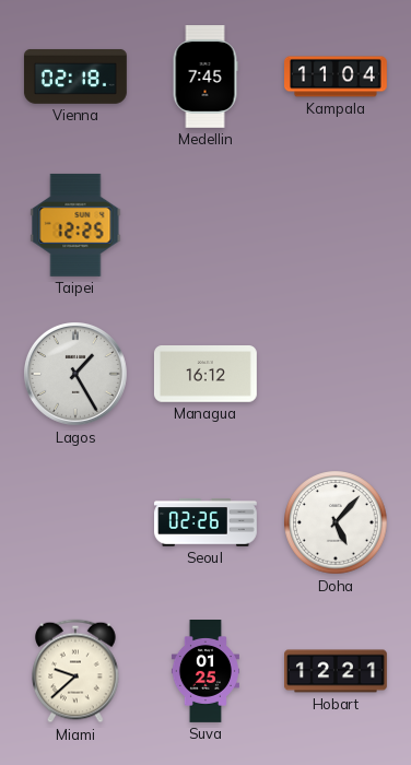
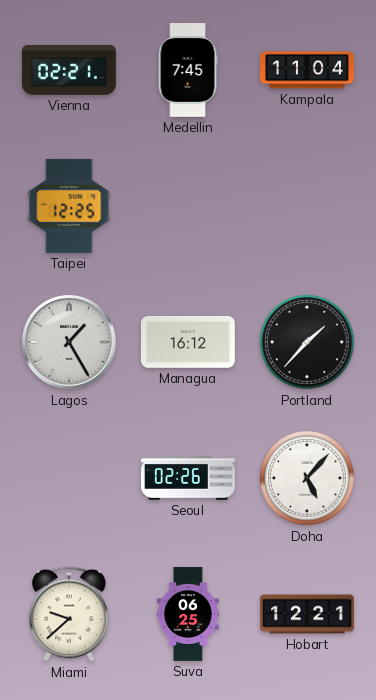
Vienna: 02:18 -> 02:21 (69, 70)
Portland: none -> 1:37 (307, 342)
Suva: 01:25 -> 06:25 (188, 615)
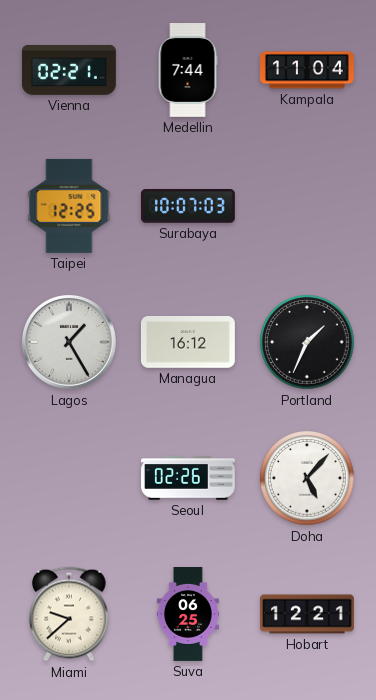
Medellin: 7:45 -> 7:44 (188, 71)
Surabaya: none -> 10:07 (188, 207)
Portland: 1:37 -> 1:34 (307, 342)
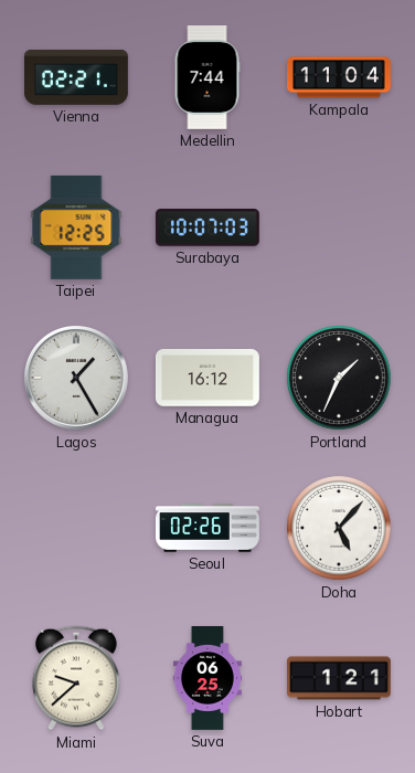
Hobart: 12:21 -> 1:21 (340, 678)
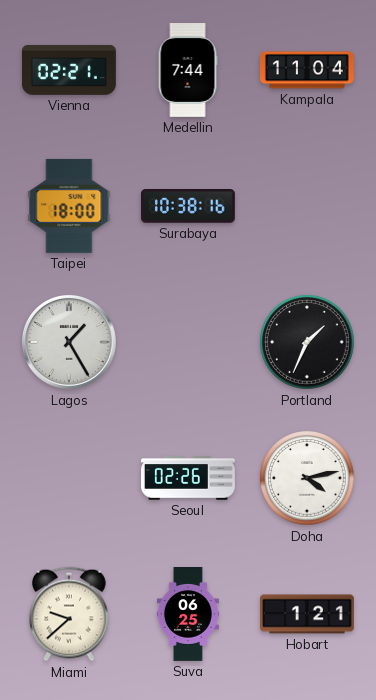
Taipei: 12:25 -> 18:00 (69, 206)
Surabaya: 10:07 -> 10:38 (188, 207)
Managua: 16:12 -> none (208, 378)
Doha: 5:07 -> 4:13 (307, 478)
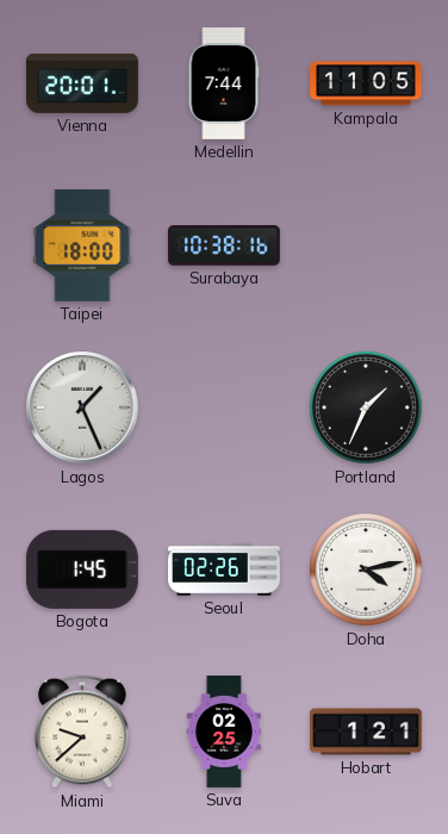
Vienna: 02:21 -> 20:01 (82, 83)
Kampala: 11:04 -> 11:05 (367, 83)
Lagos: 1:25 -> 1:26 (83, 409)
Bogota: none -> 1:45 (82, 570)
Suva: 06:25 -> 02:25 (224, 733)
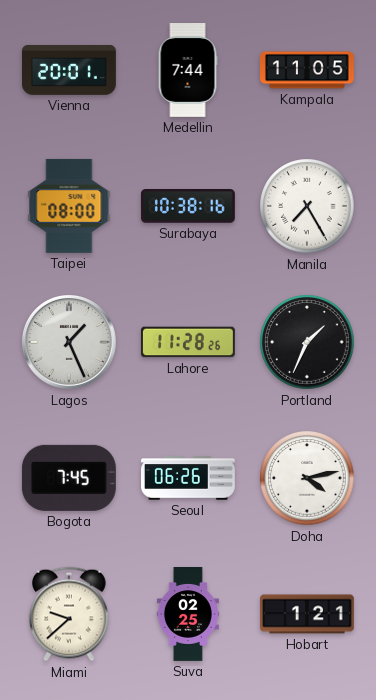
Taipei: 18:00 -> 08:00 (69, 206)
Manila: none -> 7:25 (307, 206)
Lahore: none -> 11:28 (188, 342)
Bogota: 1:45 -> 7:45 (69, 478)
Seoul: 02:26 -> 06:26 (189, 478)
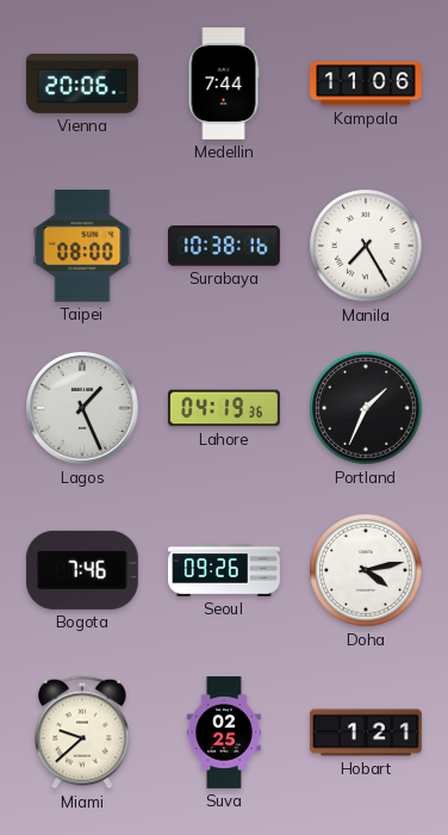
Vienna: 20:01 -> 20:06 (82, 83)
Kampala: 11:05 -> 11:06 (367, 83)
Lahore: 11:28 -> 04:19 (224, 408)
Bogota: 7:45 -> 7:46 (82, 570)
Seoul: 06:26 -> 09:26 (225, 570)
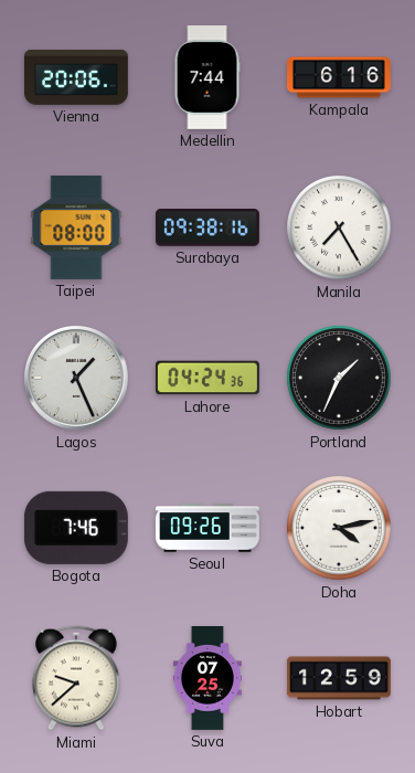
Kampala: 11:06 -> 6:16 (340, 77)
Surabaya: 10:38 -> 09:38 (208, 229)
Lahore: 04:19 -> 04:24 (208, 378)
Suva: 02:25 -> 07:25 (208, 679)
Hobart: 1:21 -> 12:59 (340, 678)
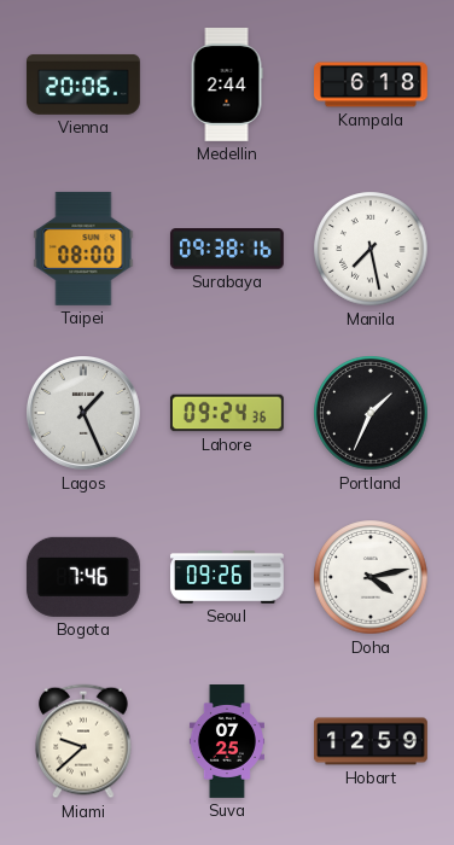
Medellin: 7:44 -> 2:44 (227, 86)
Kampala: 6:16 -> 6:18 (372, 84)
Manila: 7:25 -> 7:28 (371, 249)
Lahore: 04:24 -> 09:24 (227, 413)
